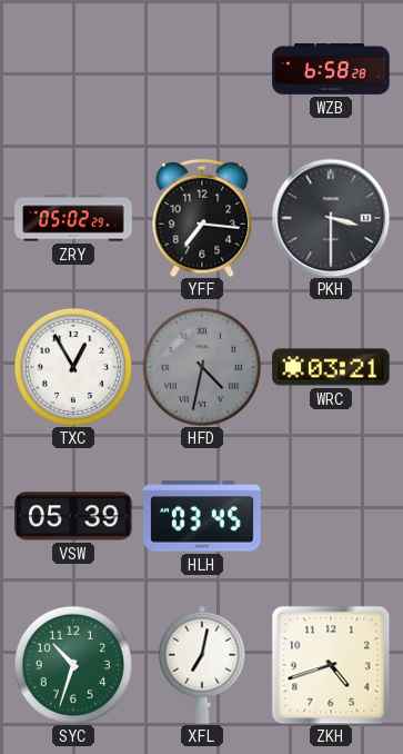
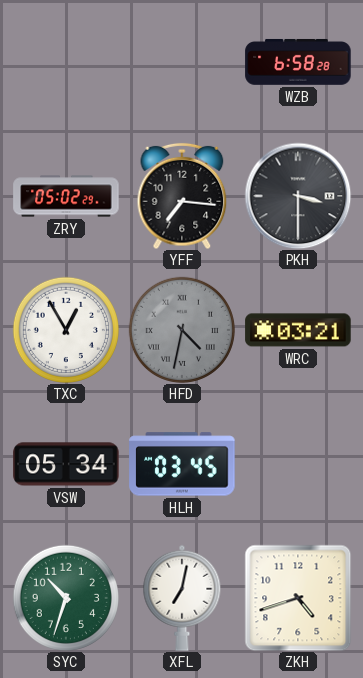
VSW: 05:39 -> 05:34 (66, 464)
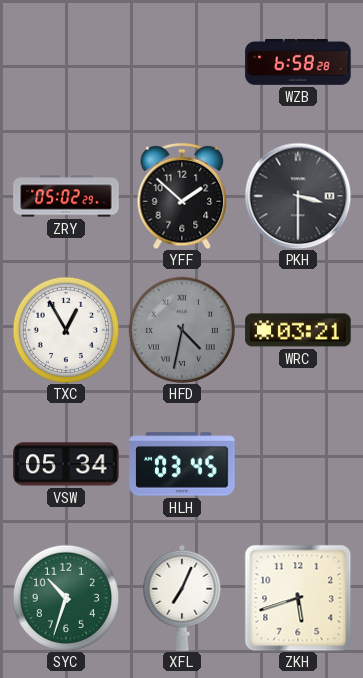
YFF: 7:16 -> 1:52 (182, 196)
XFL: 7:02 -> 7:04 (182, 598)
ZKH: 4:42 -> 5:42 (298, 598)
